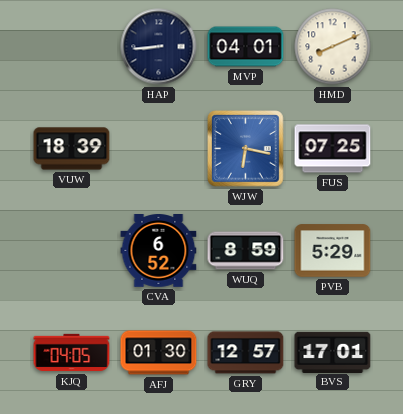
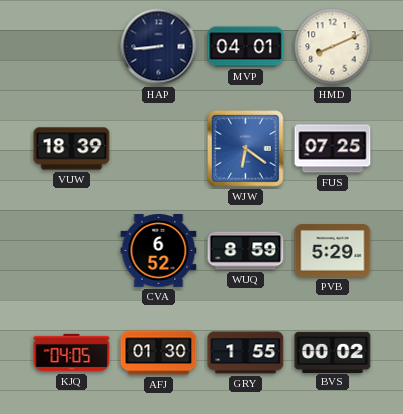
WJW: 6:17 -> 6:21 (246, 149)
GRY: 12:57 -> 1:55 (246, 353)
BVS: 17:01 -> 00:02 (333, 352)
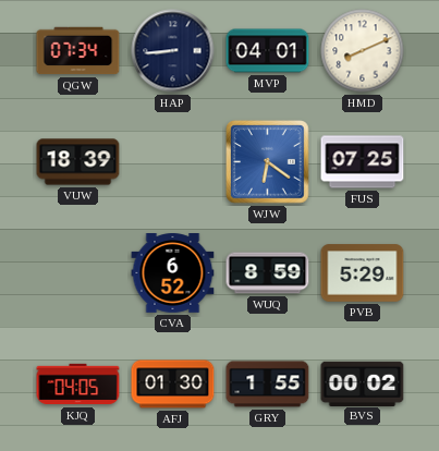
QGW: none -> 07:34 (78, 51)
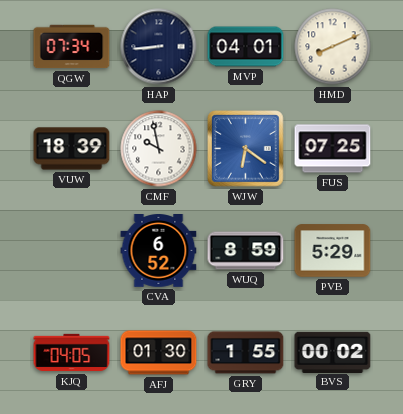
CMF: none -> 9:58 (159, 149)
